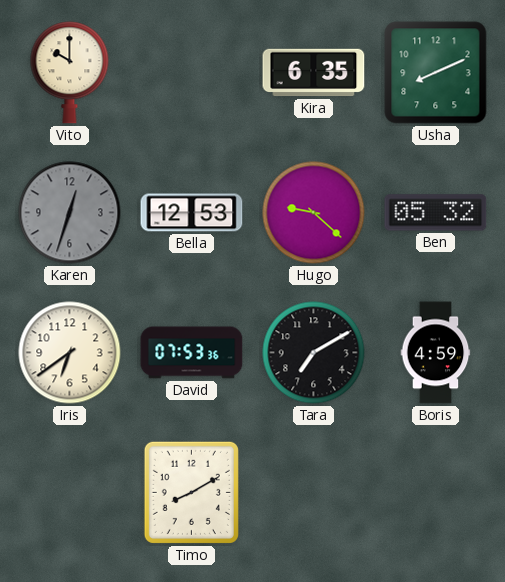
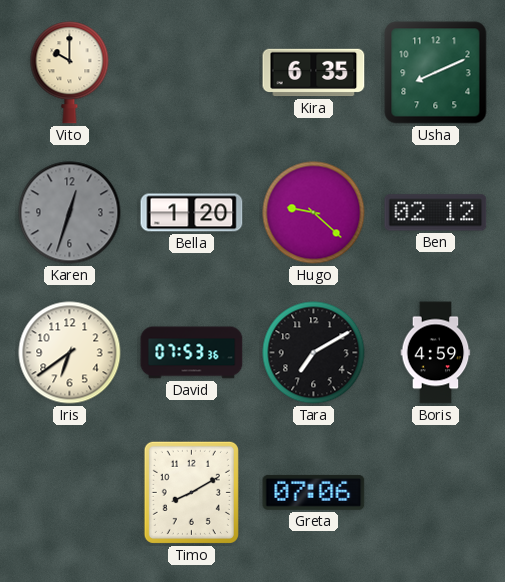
Bella: 12:53 -> 1:20 (192, 213)
Ben: 05:32 -> 02:12 (436, 213)
Greta: none -> 07:06 (314, 492)
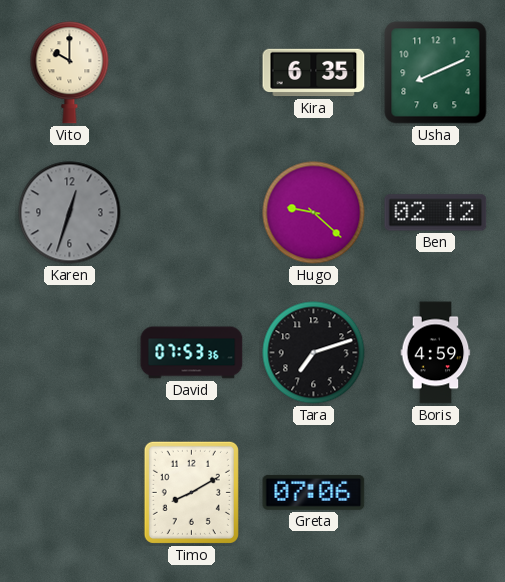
Bella: 1:20 -> none (192, 213)
Iris: 6:39 -> none (70, 353)
Tara: 7:10 -> 7:12 (314, 353)
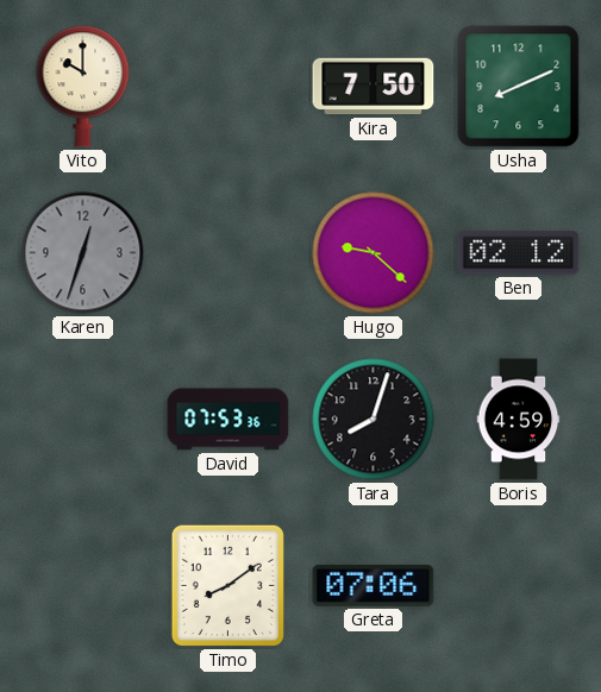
Kira: 6:35 -> 7:50 (374, 87)
Tara: 7:12 -> 8:03 (374, 420)
Timo: 8:10 -> 8:09 (227, 585)
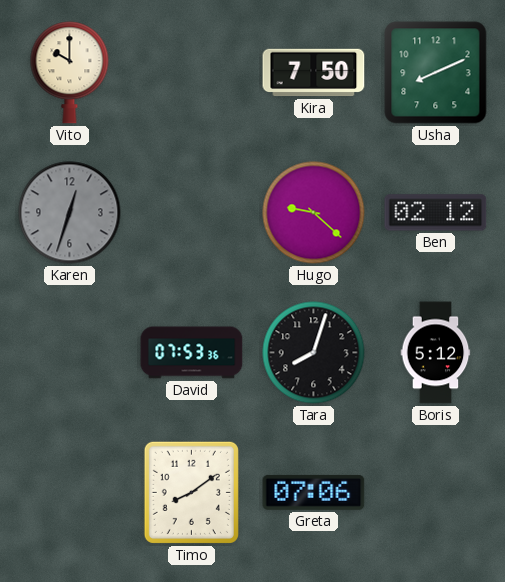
Boris: 4:59 -> 5:12 (436, 353)
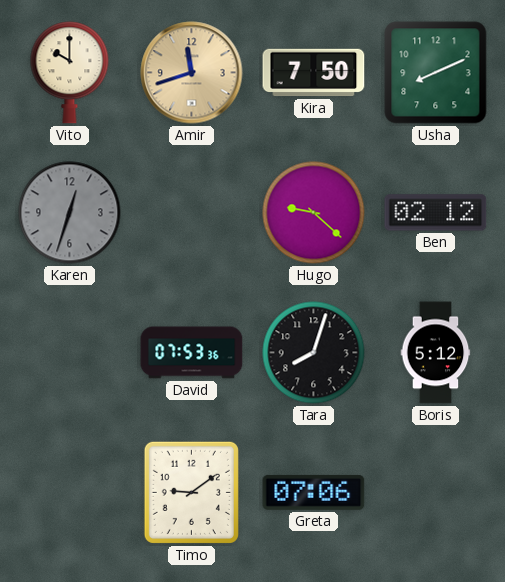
Amir: none -> 11:42 (192, 73)
Timo: 8:09 -> 9:09 (191, 492)
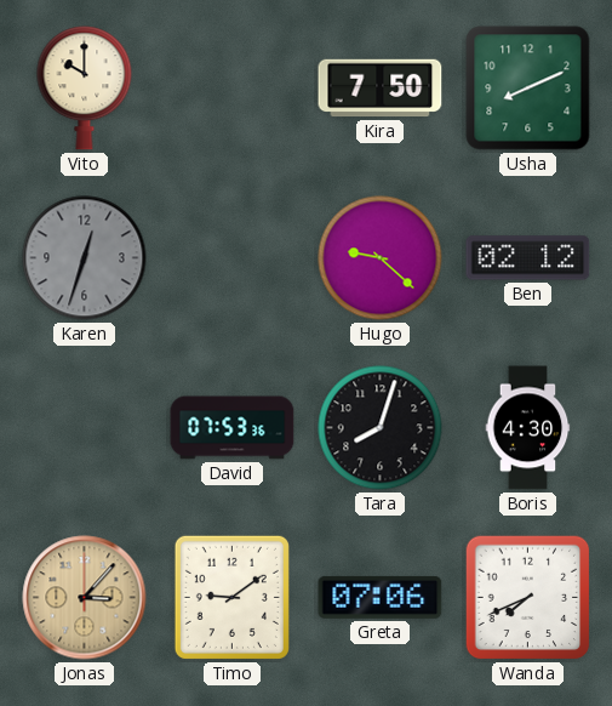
Amir: 11:42 -> none (192, 73)
Boris: 5:12 -> 4:30 (528, 428)
Jonas: none -> 3:07 (85, 598)
Wanda: none -> 7:41 (528, 598)
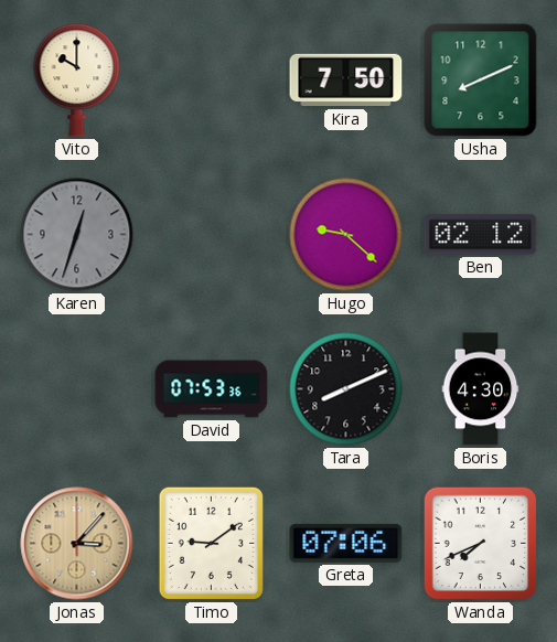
Tara: 8:03 -> 8:11 (346, 389)
